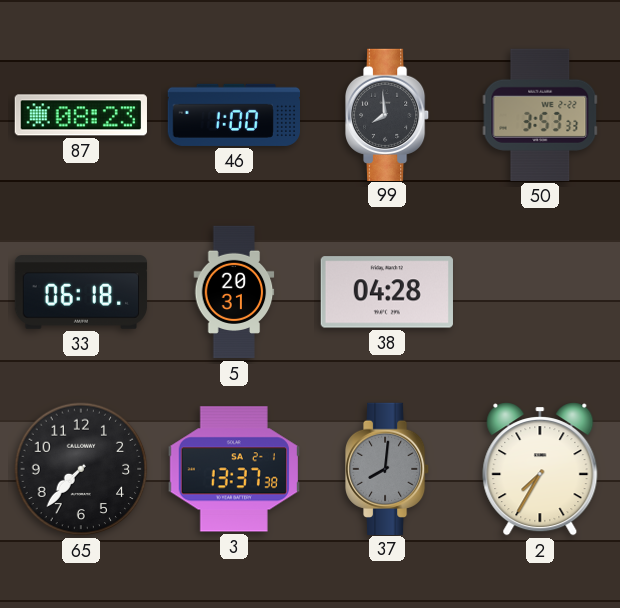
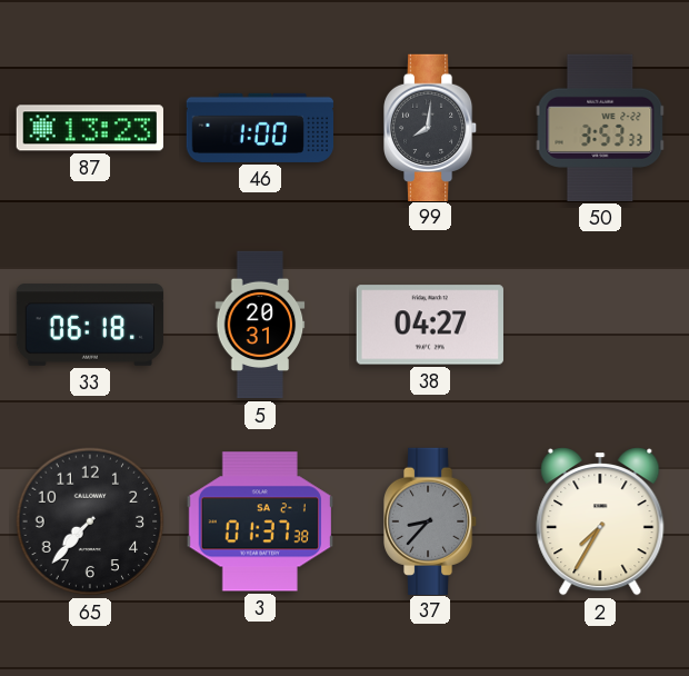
87: 08:23 -> 13:23 (90, 128)
99: 7:59 -> 8:01 (431, 127)
38: 04:28 -> 04:27 (430, 325)
3: 13:37 -> 01:37 (260, 521)
37: 8:01 -> 8:37 (431, 520)
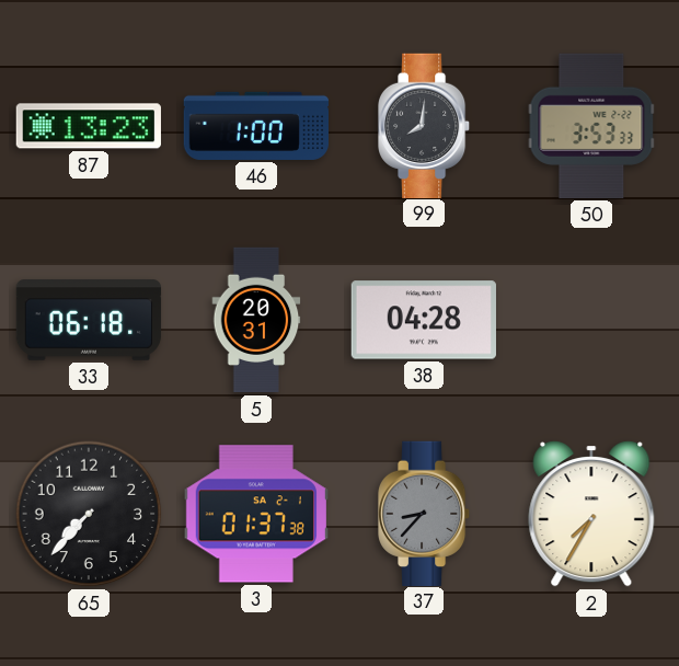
38: 04:27 -> 04:28 (424, 320)
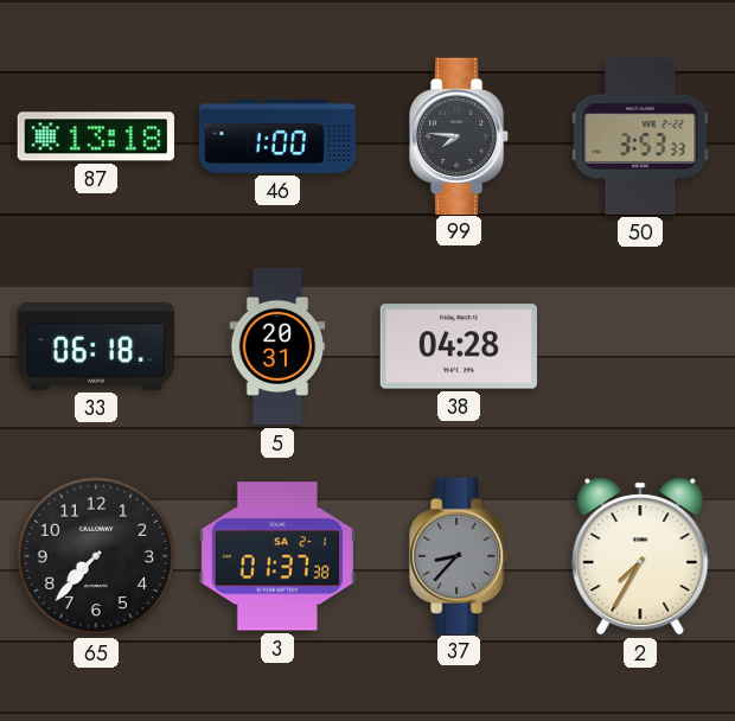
87: 13:23 -> 13:18 (96, 136)
99: 8:01 -> 7:46 (460, 135)
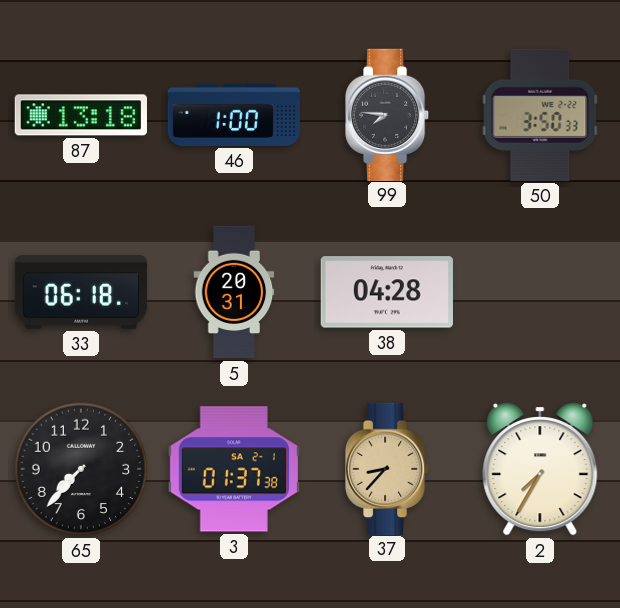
50: 3:53 -> 3:50 (540, 115)
37 dial: grey -> champagne (388, 468)
